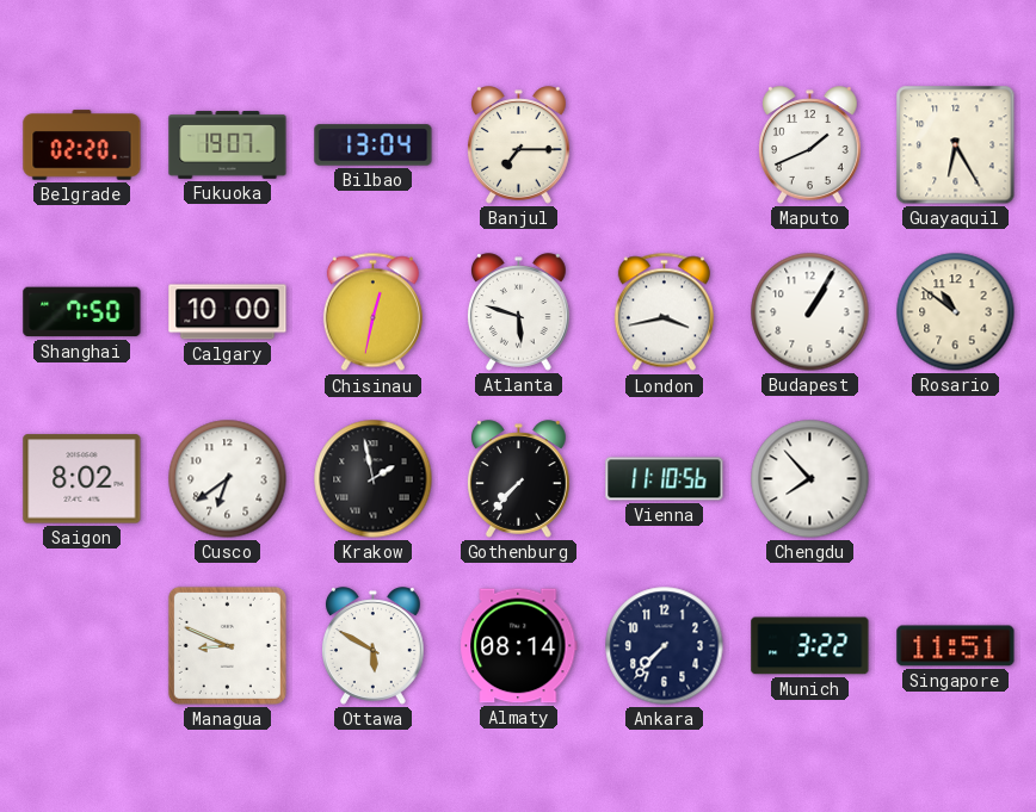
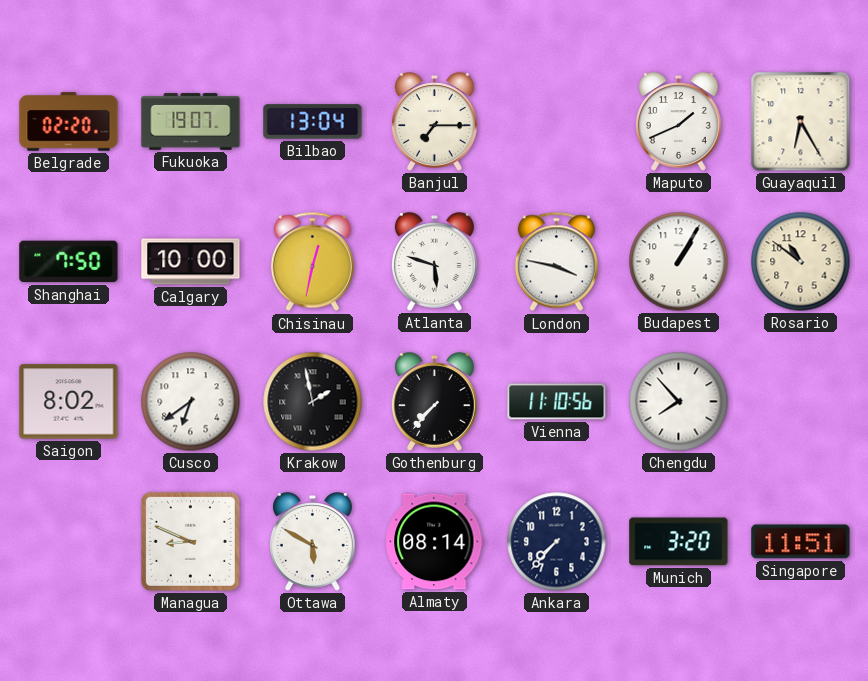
London: 3:43 -> 3:47 (556, 262)
Munich: 3:22 -> 3:20 (679, 542)
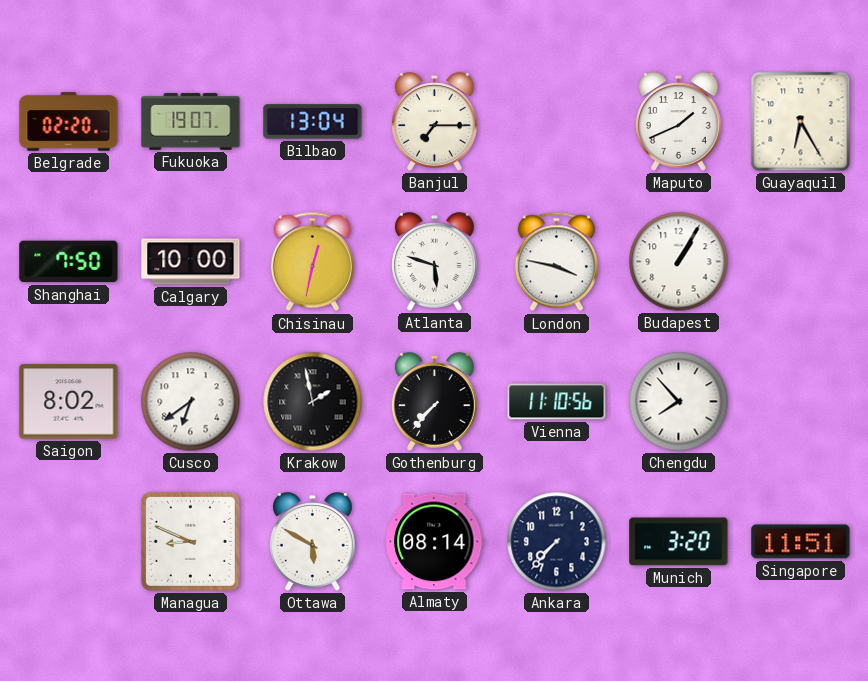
Rosario: 10:51 -> none (801, 262)
